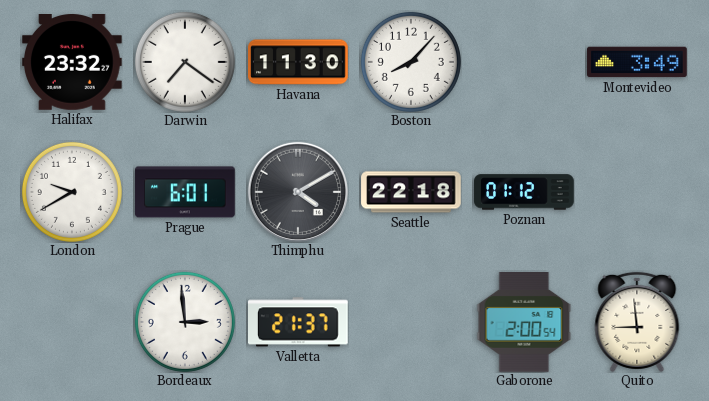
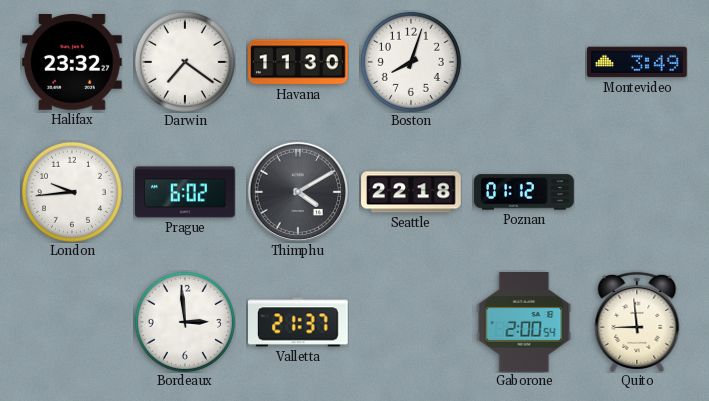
Boston: 8:07 -> 8:03 (411, 62)
London: 9:40 -> 9:44 (72, 192)
Prague: 6:01 -> 6:02 (185, 192)
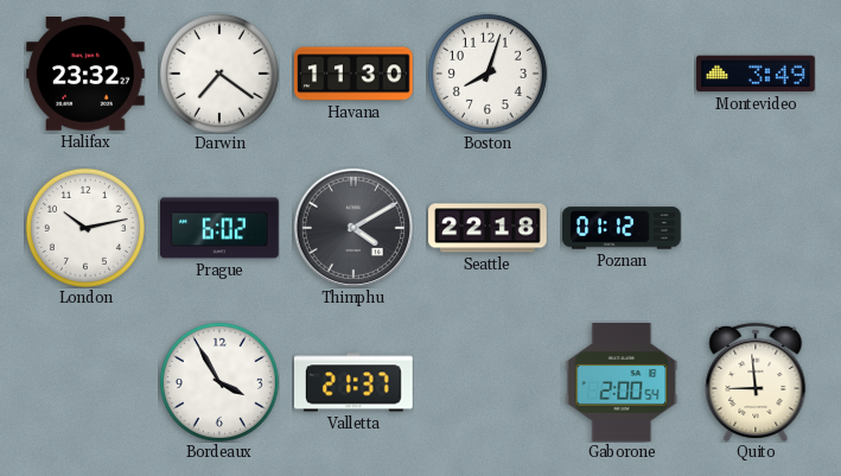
London: 9:44 -> 10:13 (85, 228)
Bordeaux: 2:59 -> 3:55 (219, 382)
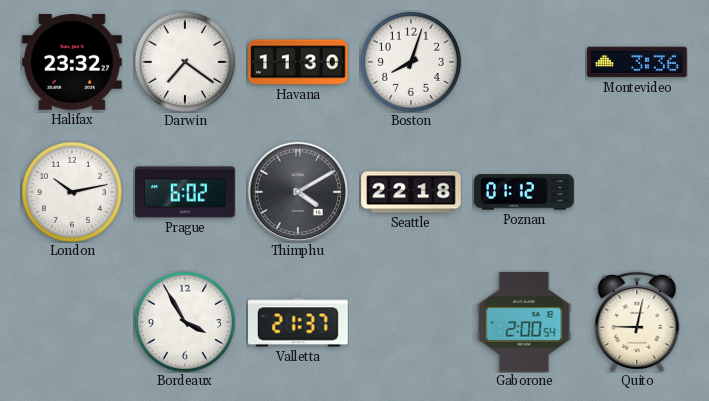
Montevideo: 3:49 -> 3:36 (637, 62)
Quito: 8:59 -> 9:02 (637, 322)
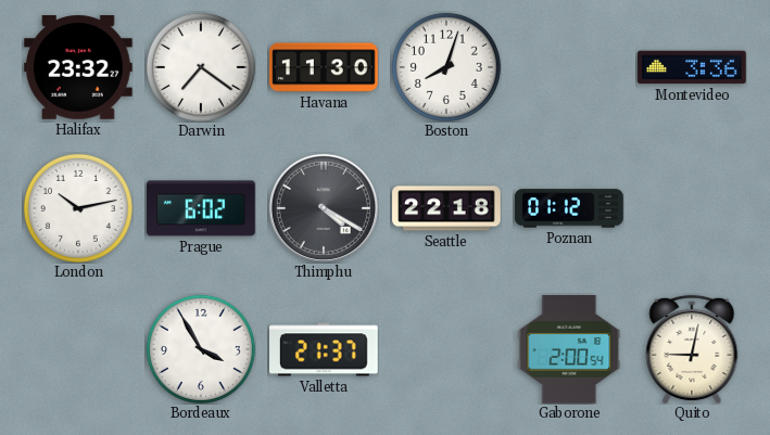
Thimphu: 4:10 -> 4:20 (323, 207)
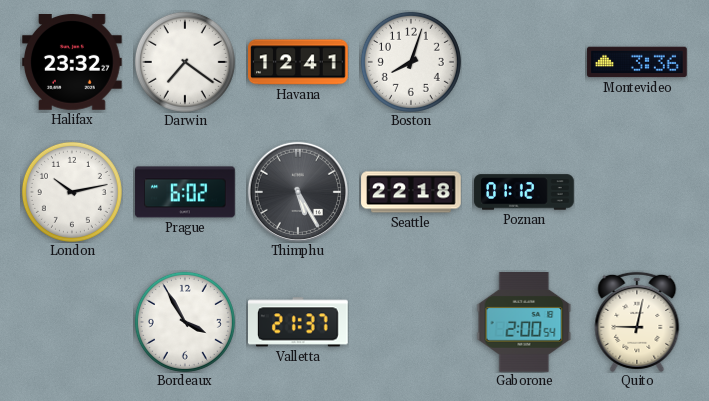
Havana: 11:30 -> 12:41 (298, 62)
Thimphu: 4:20 -> 5:25 (297, 191)
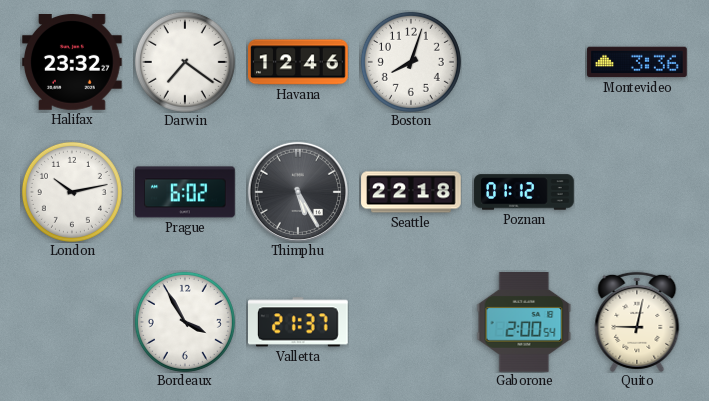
Havana: 12:41 -> 12:46 (298, 62)
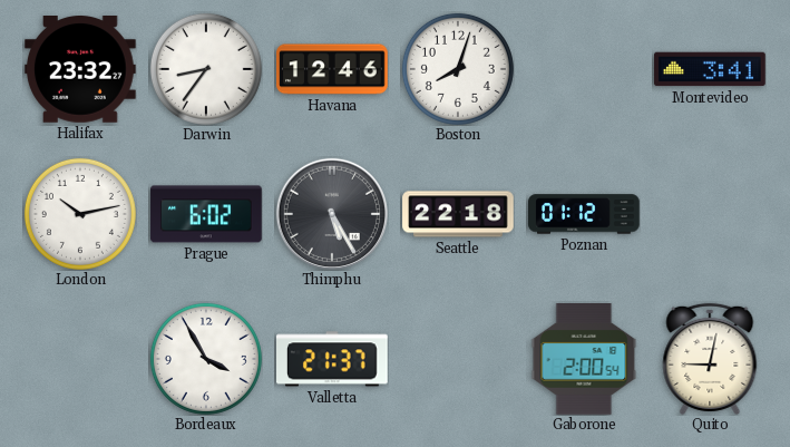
Darwin: 7:21 -> 8:36 (206, 69)
Montevideo: 3:36 -> 3:41 (710, 69)
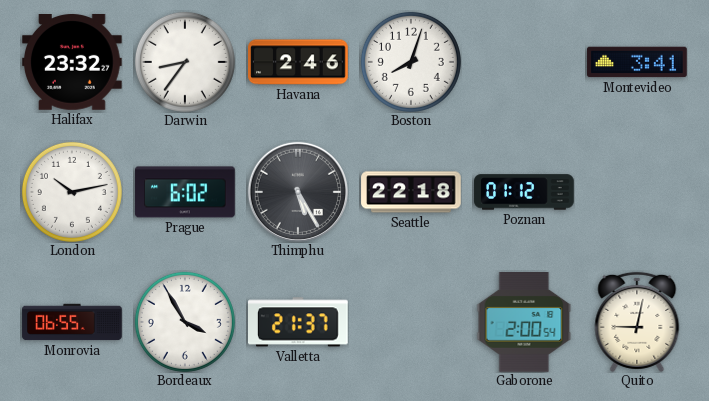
Havana: 12:46 -> 2:46 (298, 62)
Monrovia: none -> 06:55 (72, 322)
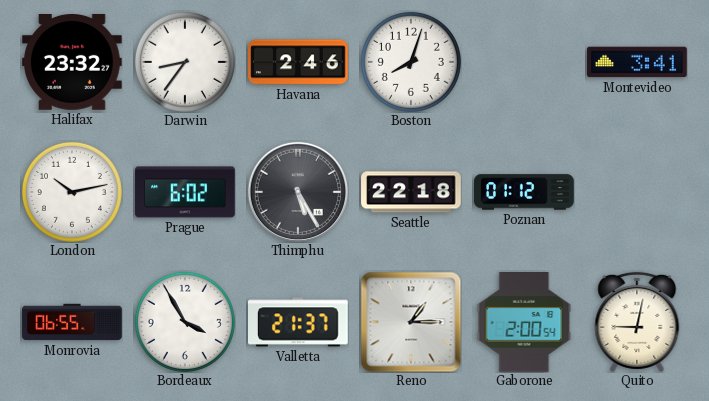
Reno: none -> 1:15 (411, 322)
